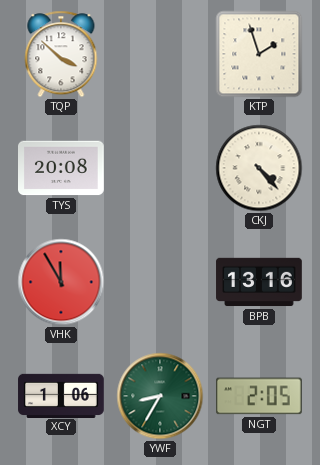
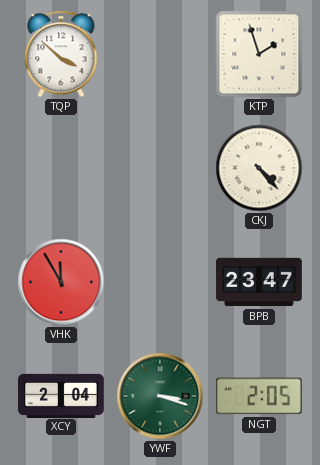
TYS: 20:08 -> none (62, 168)
BPB: 13:16 -> 23:47 (259, 282)
XCY: 1:06 -> 2:04 (61, 395)
YWF: 8:35 -> 3:18 (160, 396)
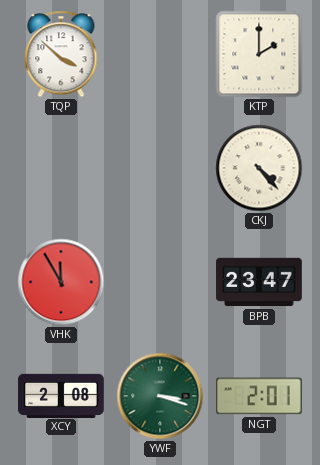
KTP: 1:57 -> 2:00 (259, 54)
XCY: 2:04 -> 2:08 (61, 395)
NGT: 2:05 -> 2:01 (260, 396)
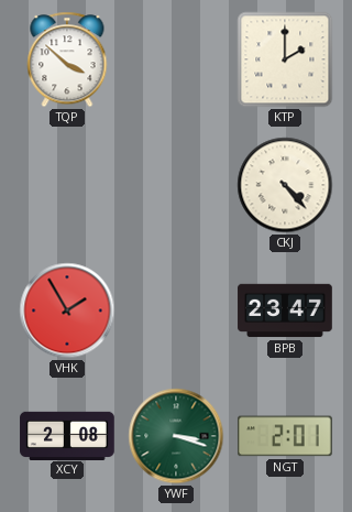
VHK: 11:55 -> 1:55 (67, 311)
